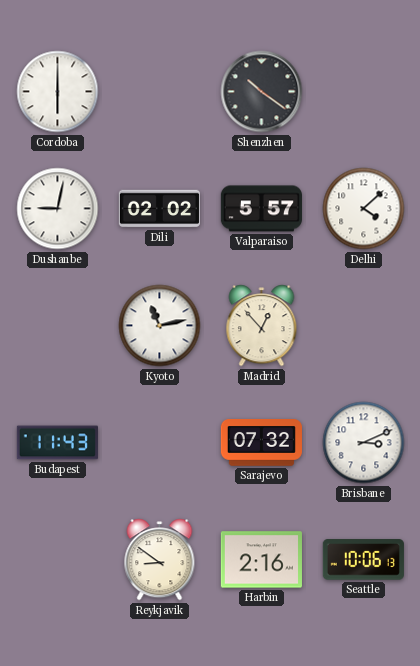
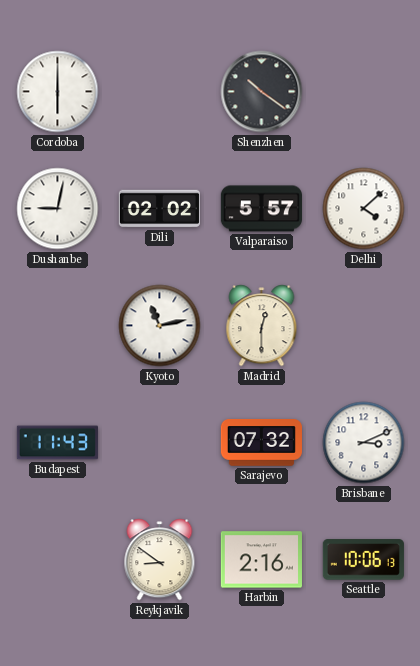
Madrid: 12:53 -> 12:30 (262, 326)
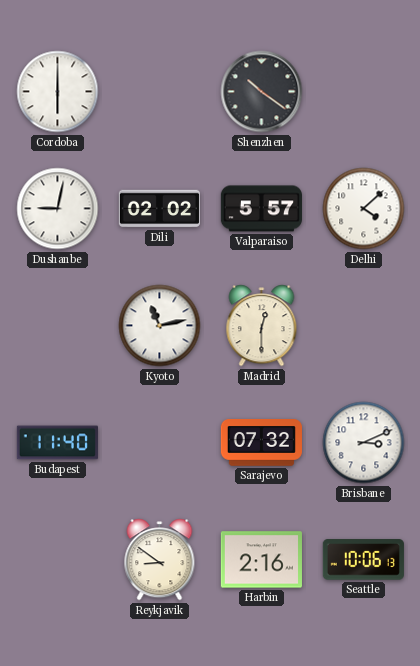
Budapest: 11:43 -> 11:40 (57, 443)
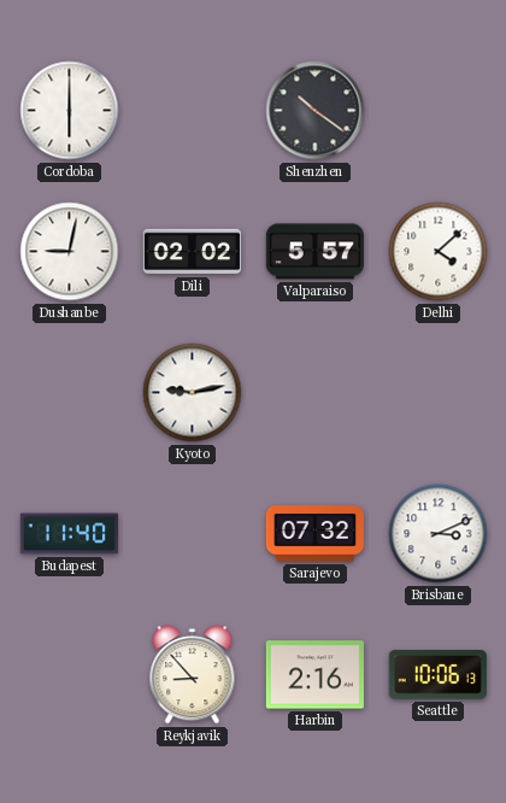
Kyoto: 11:13 -> 9:13 (193, 393)
Madrid: 12:30 -> none (262, 326)
Reykjavik: 8:51 -> 8:53 (193, 675)
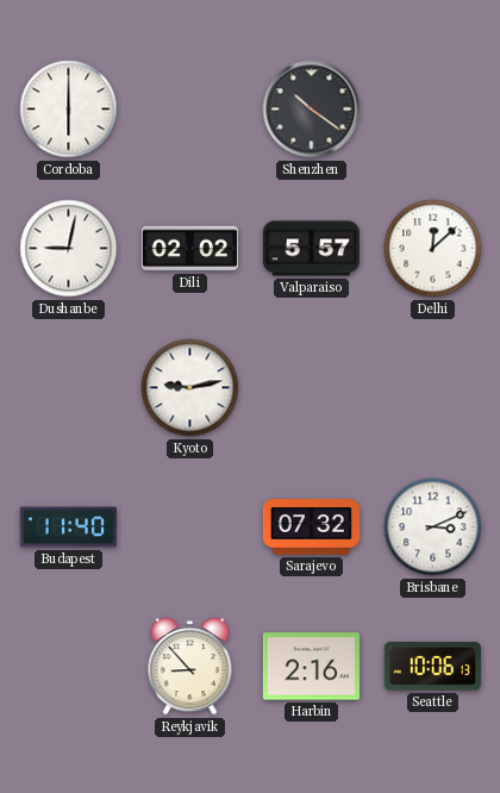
Delhi: 4:08 -> 12:08 (433, 249)
